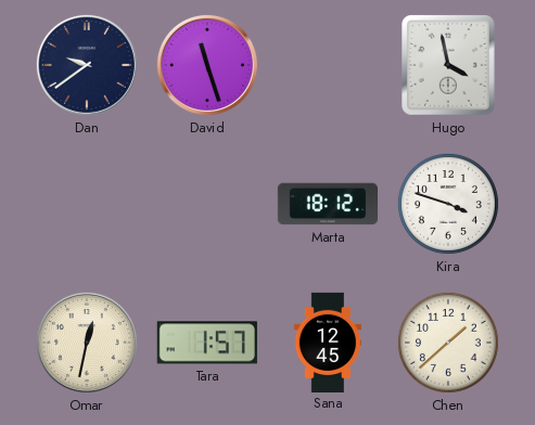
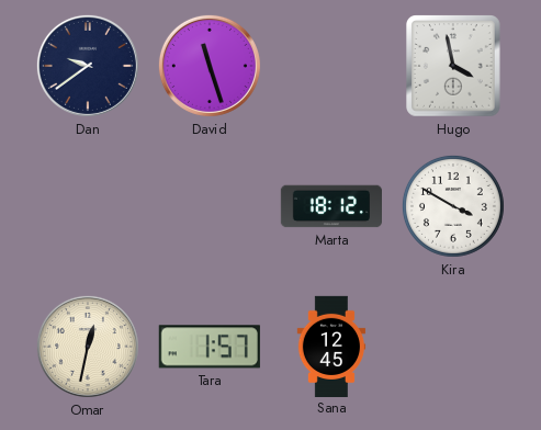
Kira: 3:48 -> 3:50 (453, 206)
Chen: 1:38 -> none (448, 343)
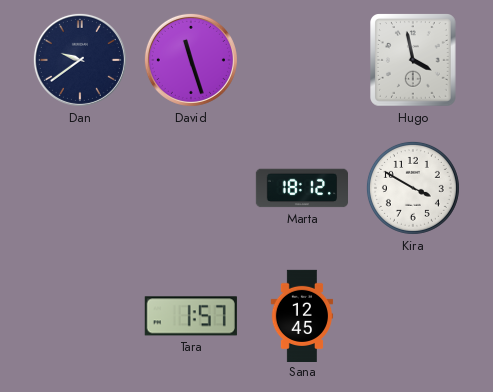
Omar: 12:32 -> none (88, 347)
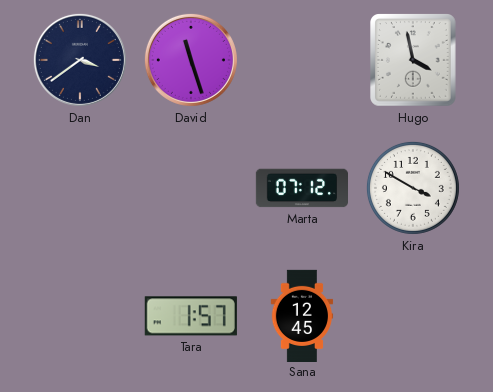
Dan: 9:39 -> 3:39 (80, 60)
Marta: 18:12 -> 07:12 (301, 188)
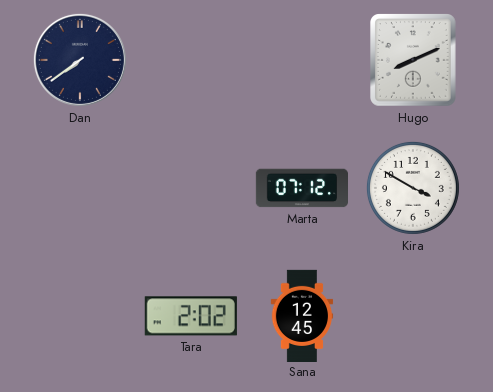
Dan: 3:39 -> 7:39 (80, 60)
David: 11:27 -> none (191, 60)
Hugo: 3:58 -> 8:11 (414, 60)
Tara: 1:57 -> 2:02 (191, 316)
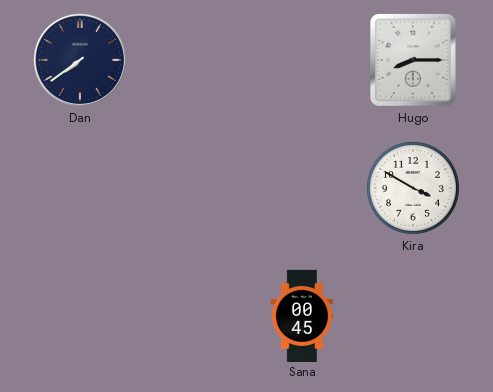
Hugo: 8:11 -> 8:15 (414, 60)
Marta: 07:12 -> none (301, 188)
Tara: 2:02 -> none (191, 316)
Sana: 12:45 -> 00:45 (302, 315)
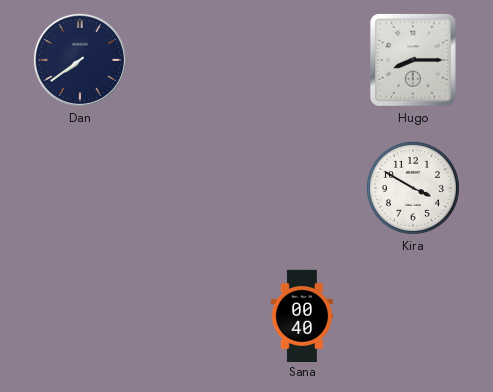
Sana: 00:45 -> 00:40 (302, 315)
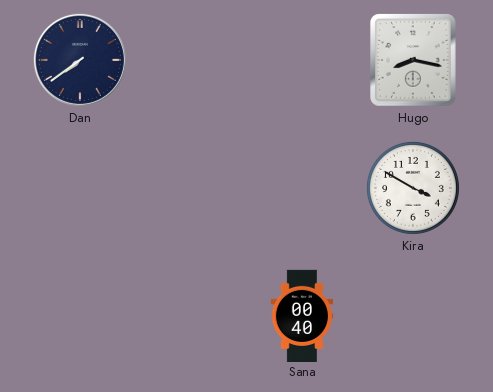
Hugo: 8:15 -> 8:17 (414, 60)
